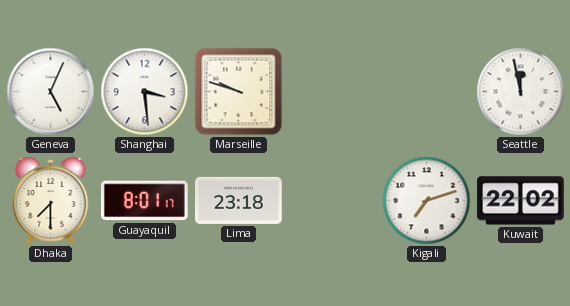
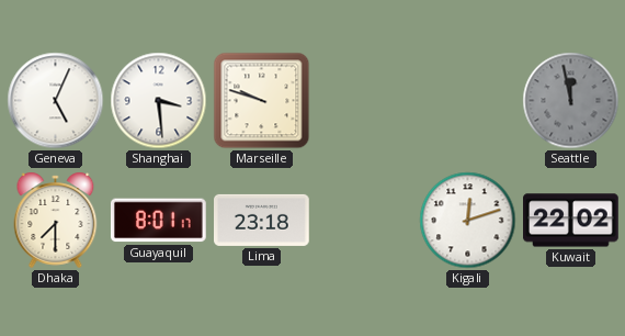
Seattle dial: white -> grey (571, 101)
Kigali: 7:12 -> 12:12 (468, 221)
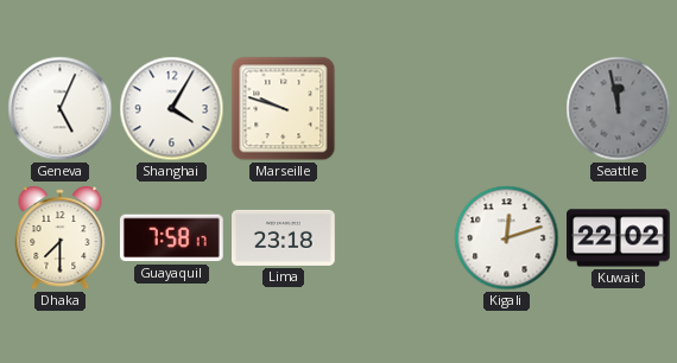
Shanghai: 3:29 -> 4:05 (172, 109)
Guayaquil: 8:01 -> 7:58 (171, 238)
